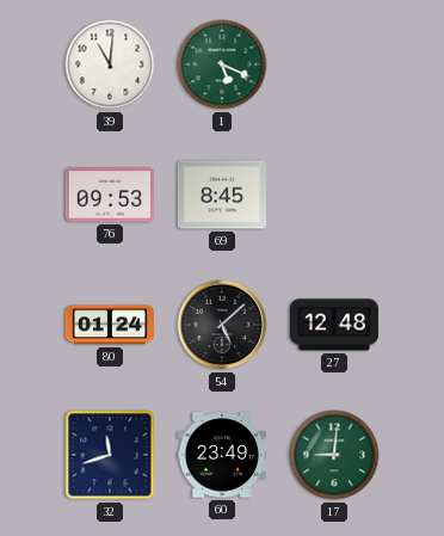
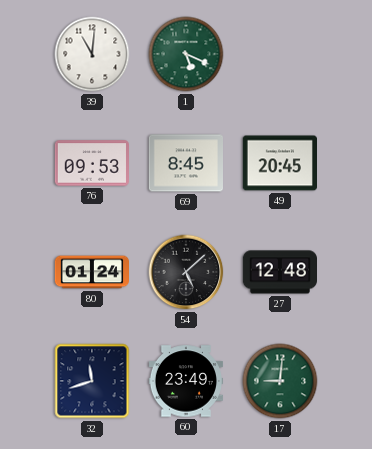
49: none -> 20:45 (279, 163)
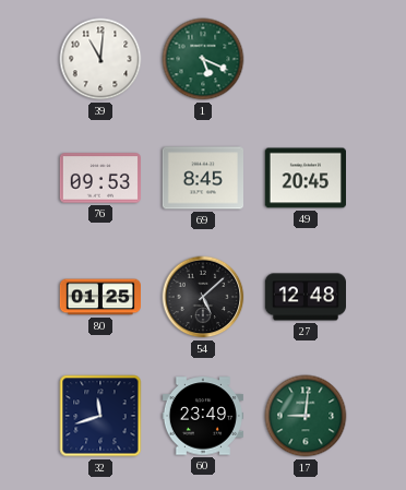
80: 01:24 -> 01:25 (100, 297)
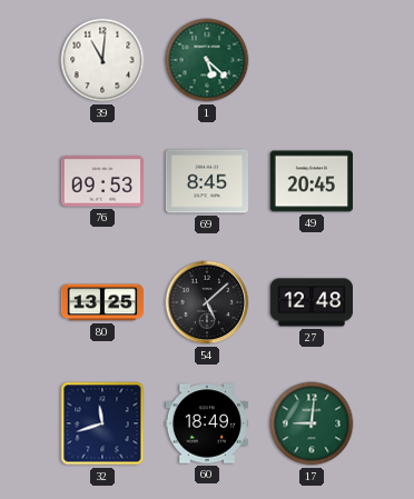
1: 5:19 -> 5:22 (207, 60)
80: 01:25 -> 13:25 (102, 302)
60: 23:49 -> 18:49 (206, 423)
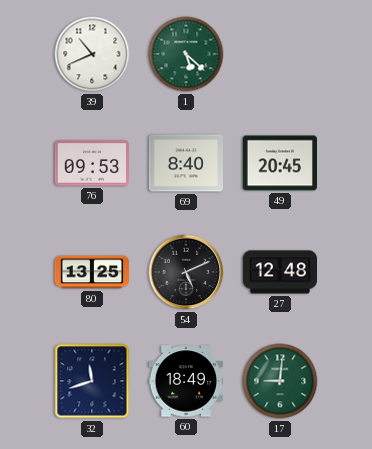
39: 11:01 -> 10:41 (92, 54)
69: 8:45 -> 8:40 (185, 163)
54: 5:08 -> 5:11 (186, 272)
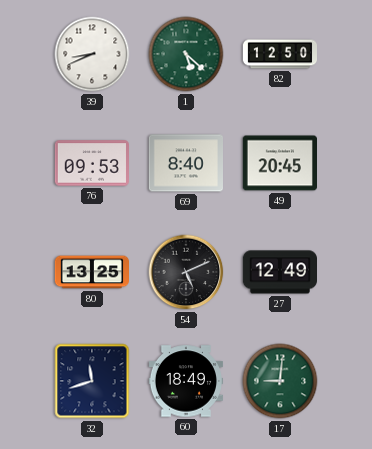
39: 10:41 -> 8:41 (92, 54)
82: none -> 12:50 (280, 54)
27: 12:48 -> 12:49 (279, 272)
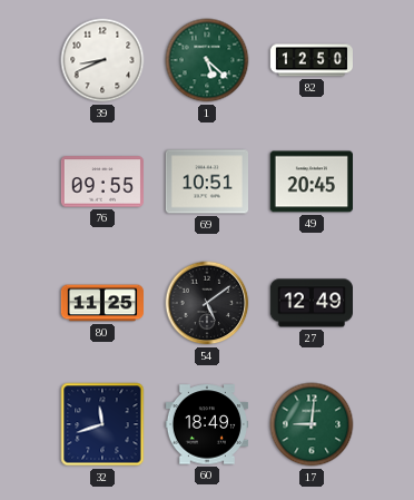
76: 09:53 -> 09:55 (101, 182)
69: 8:40 -> 10:51 (206, 182)
80: 13:25 -> 11:25 (102, 303)
54: 5:11 -> 5:09 (207, 303)
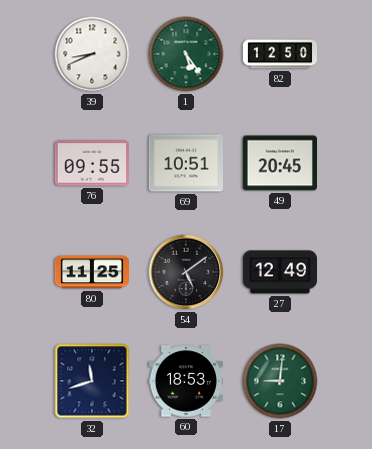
1: 5:22 -> 5:24 (186, 54)
60: 18:49 -> 18:53 (185, 381)
